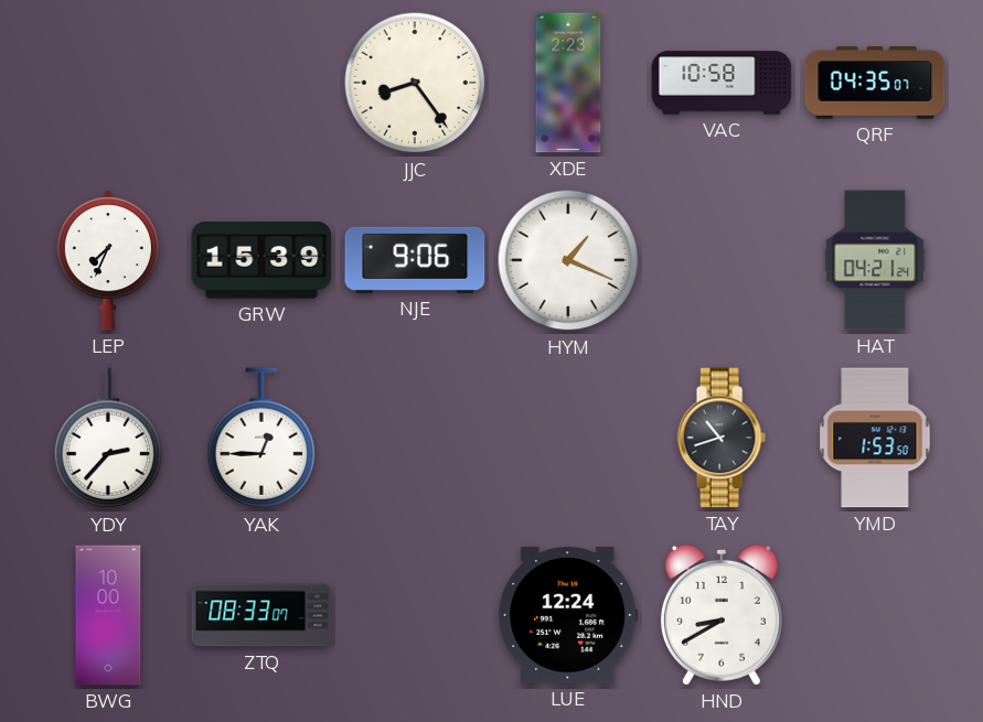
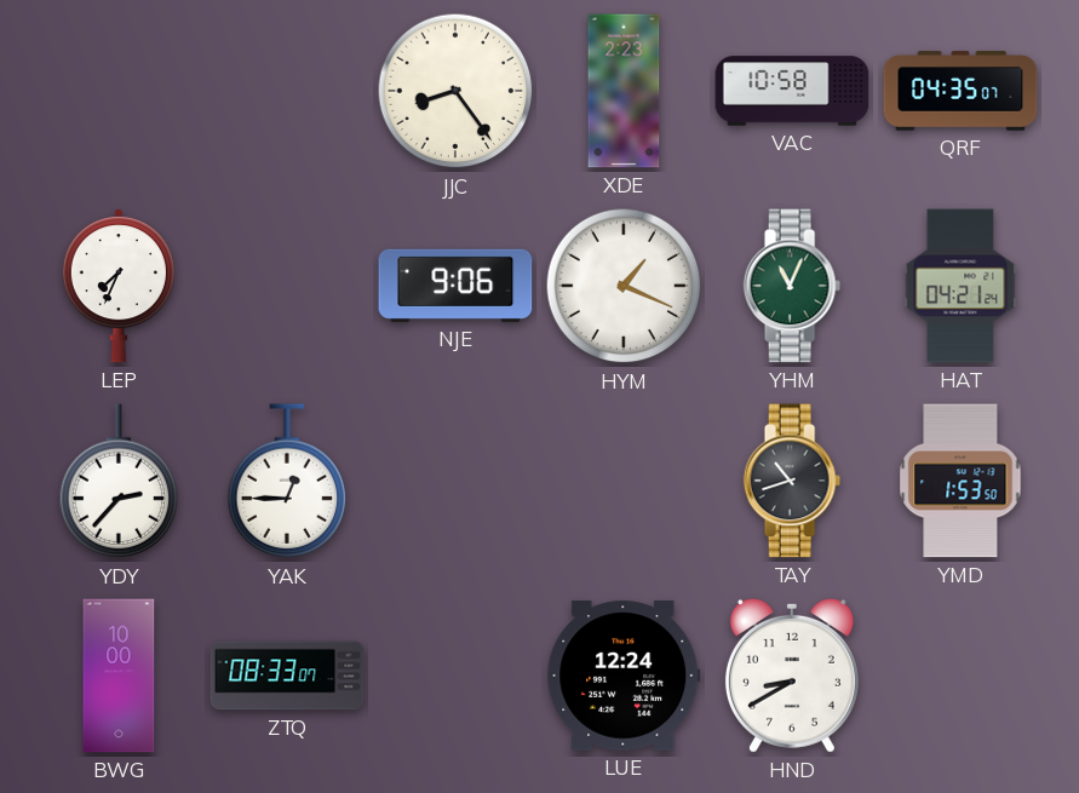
GRW: 15:39 -> none (261, 260)
YHM: none -> 11:04 (792, 286)
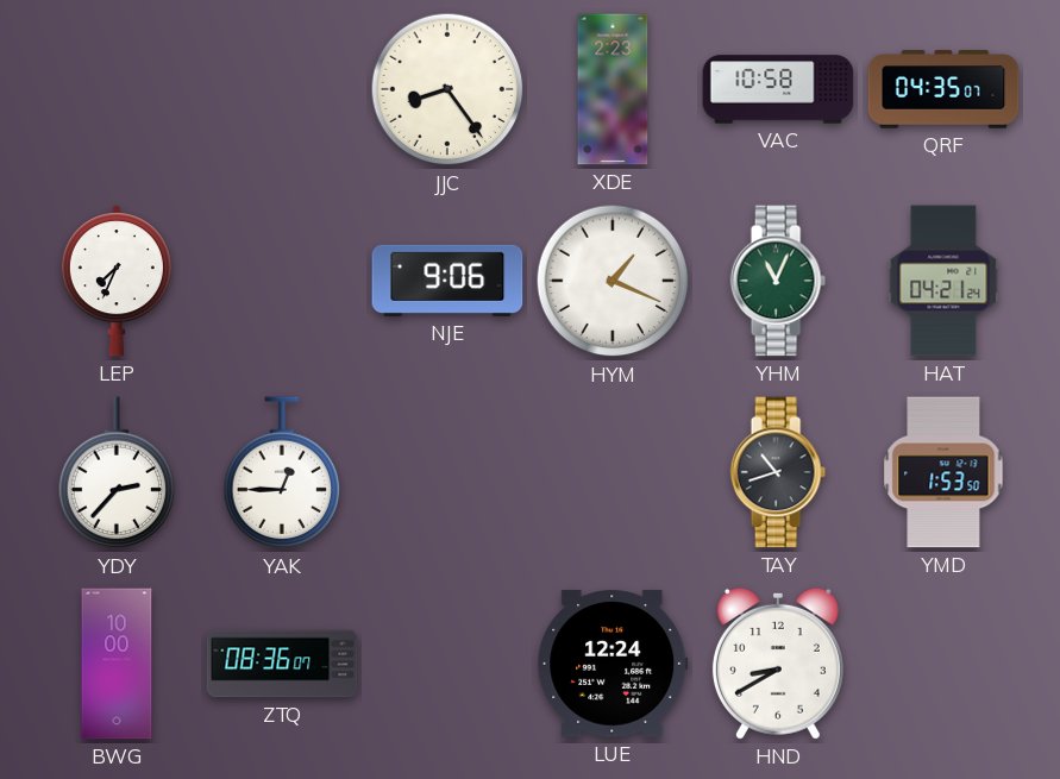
ZTQ: 08:33 -> 08:36 (282, 664)
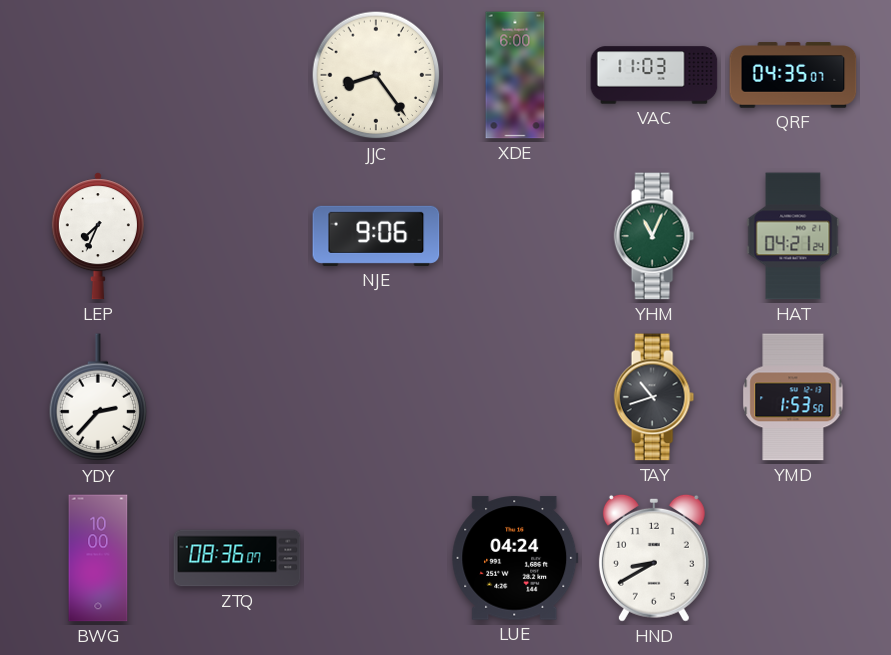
XDE: 2:23 -> 6:00 (515, 75)
VAC: 10:58 -> 11:03 (654, 75)
HYM: 1:19 -> none (613, 281)
YAK: 12:45 -> none (282, 473)
LUE: 12:24 -> 04:24 (515, 558)
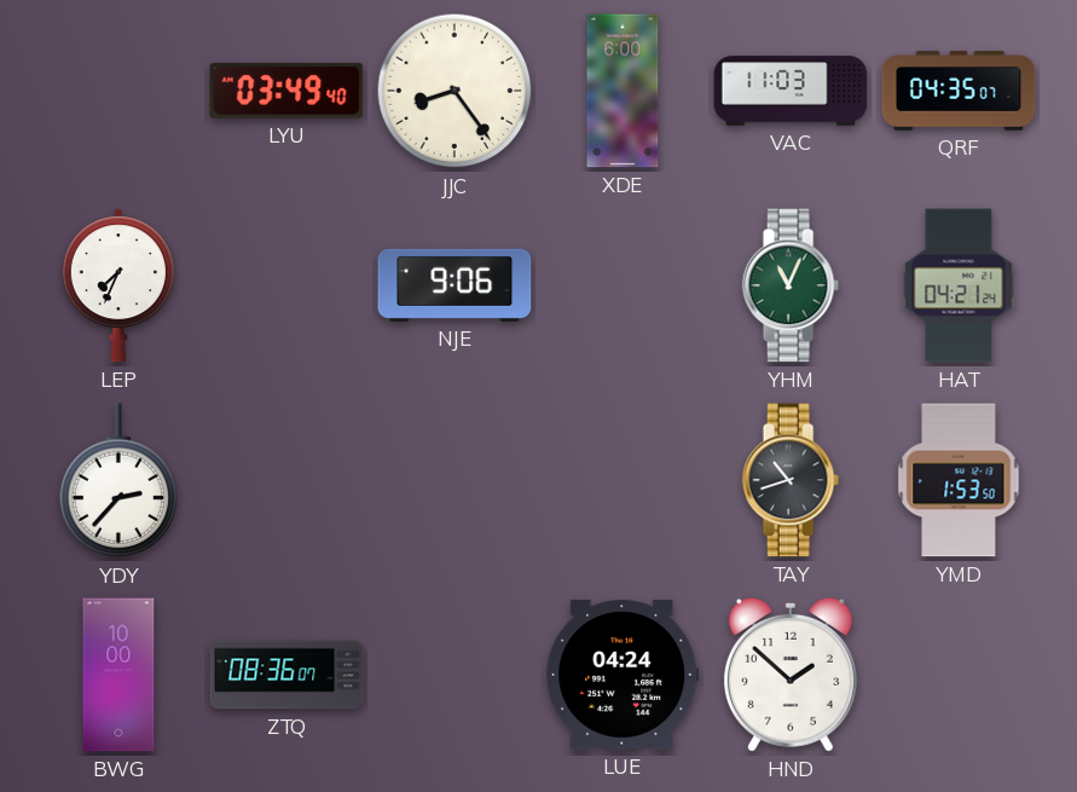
LYU: none -> 03:49 (286, 91)
HND: 8:40 -> 1:52 (791, 675)
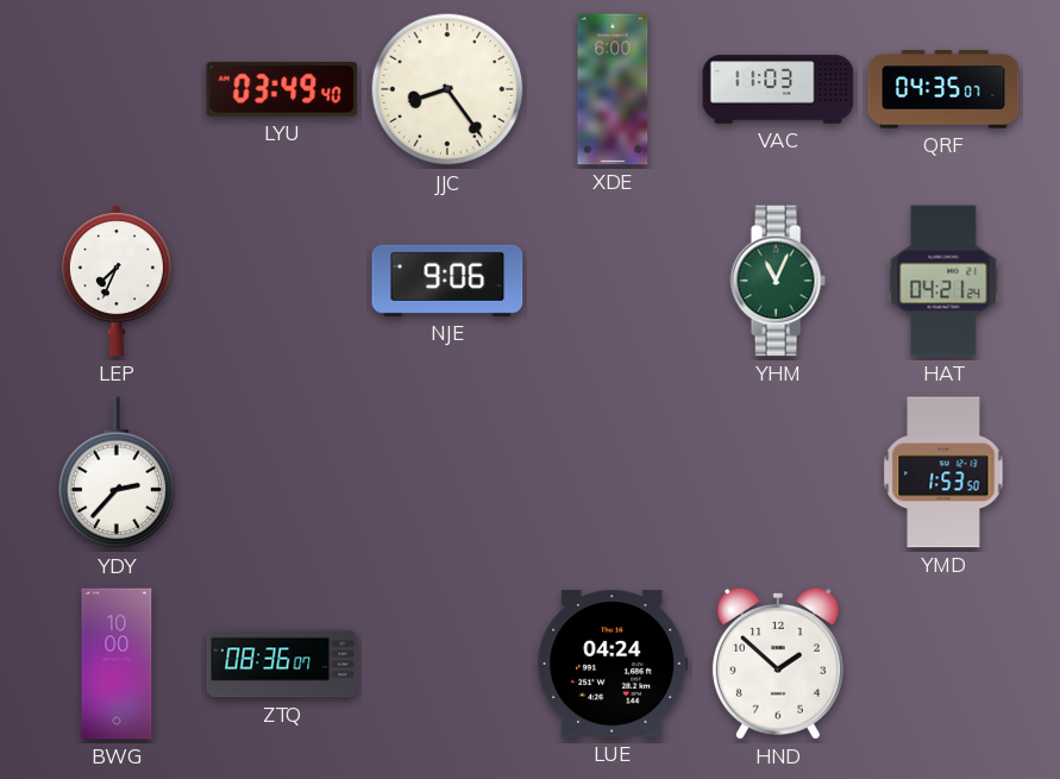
TAY: 10:42 -> none (791, 480)
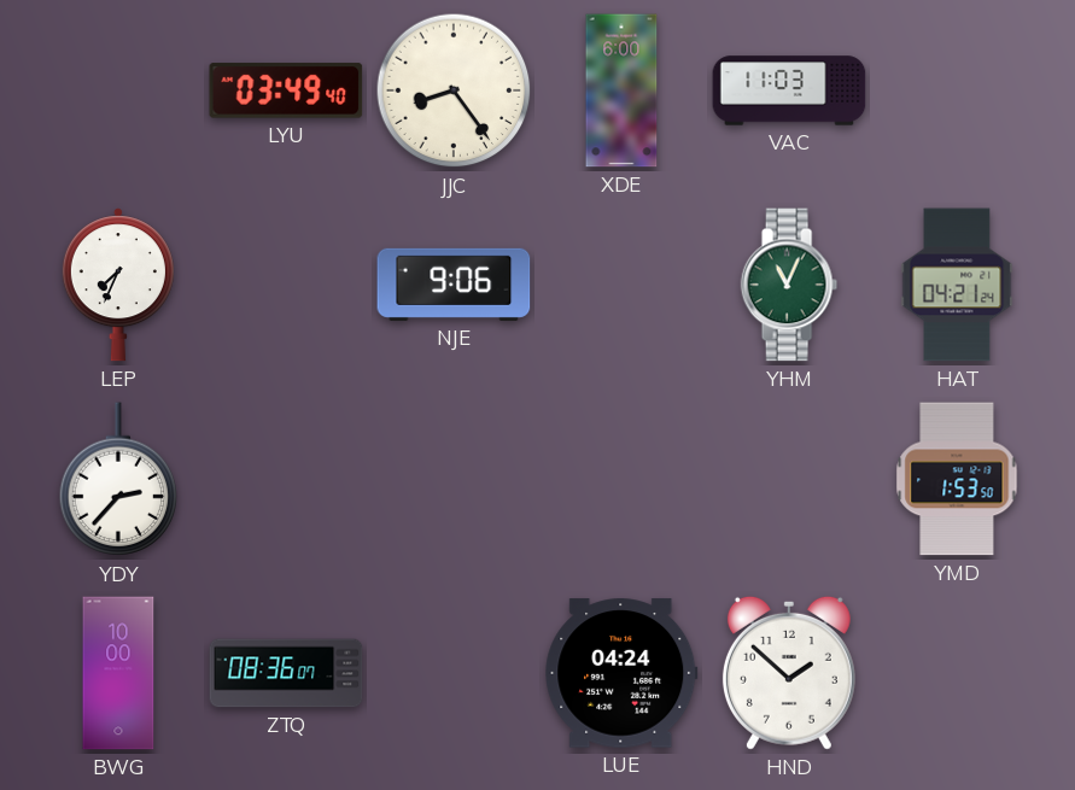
QRF: 04:35 -> none (943, 89)
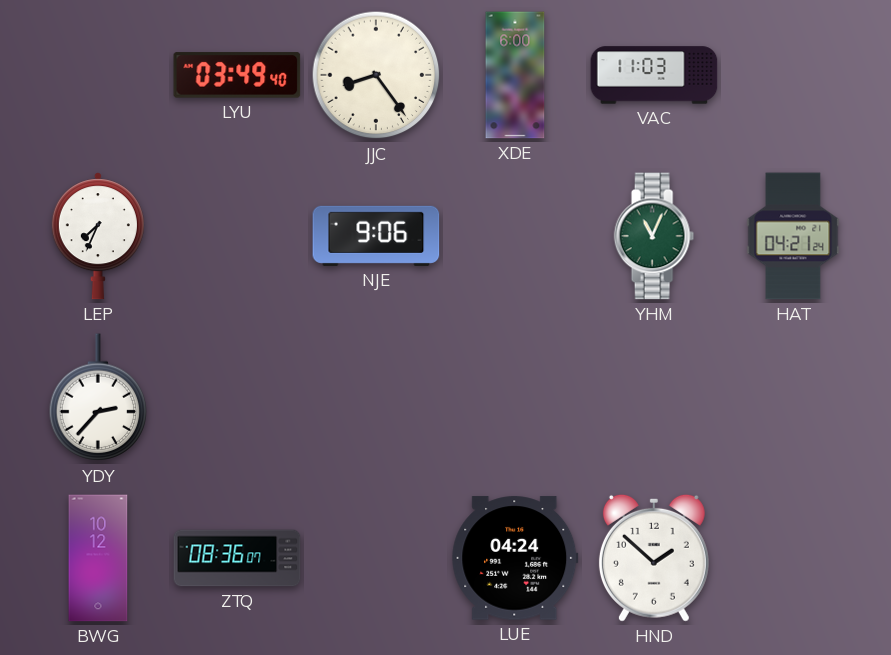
YMD: 1:53 -> none (957, 479)
BWG: 10:00 -> 10:12 (98, 558)
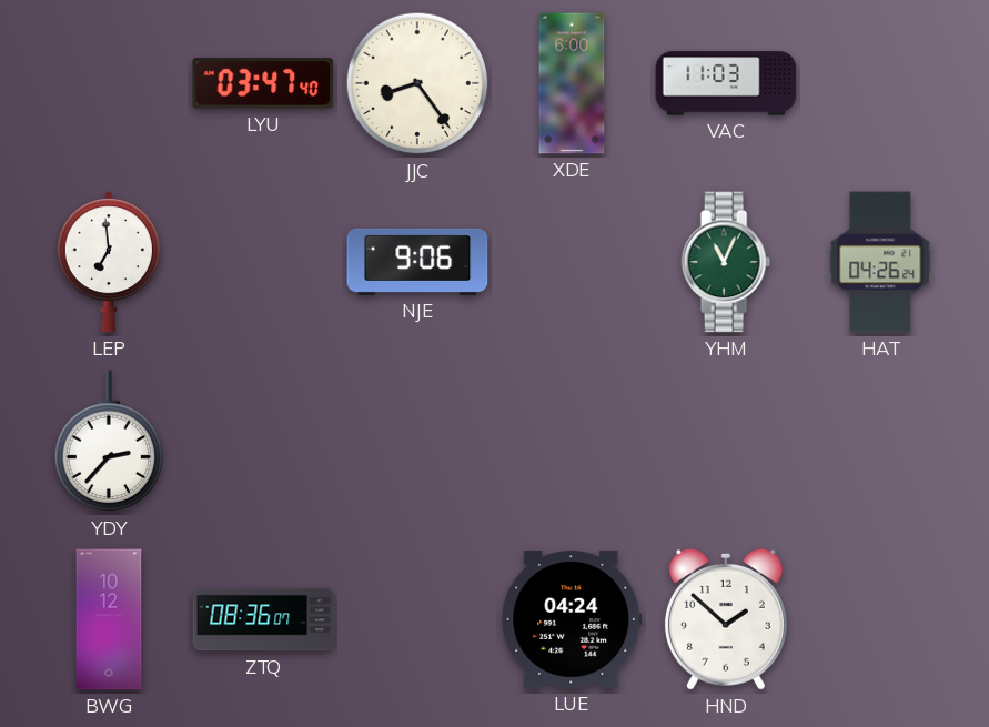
LYU: 03:49 -> 03:47 (263, 83)
LEP: 7:34 -> 6:59 (109, 262)
HAT: 04:21 -> 04:26 (880, 262)
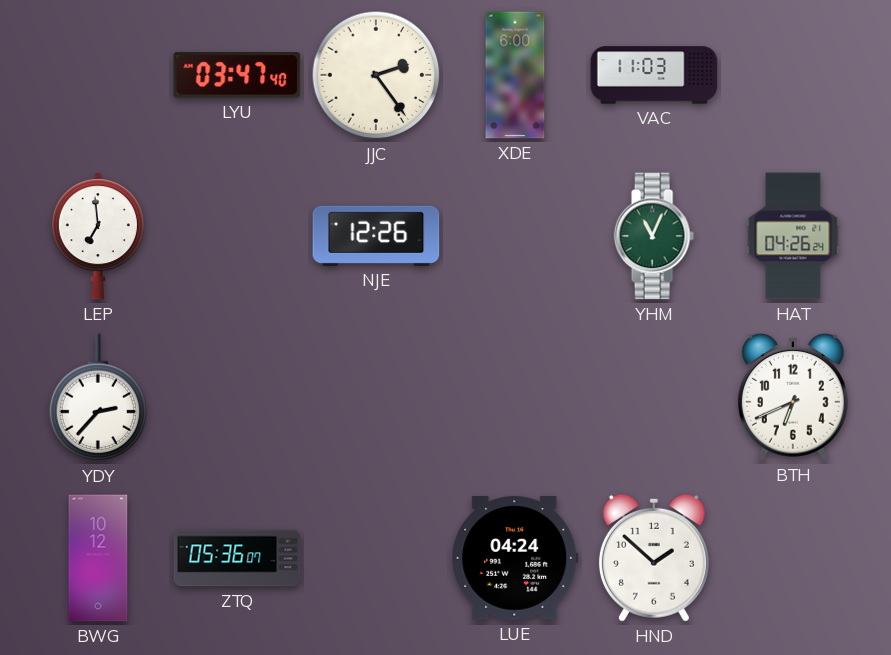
JJC: 8:24 -> 2:24 (376, 75)
NJE: 9:06 -> 12:26 (376, 236)
BTH: none -> 6:41 (793, 397)
ZTQ: 08:36 -> 05:36 (237, 558)
